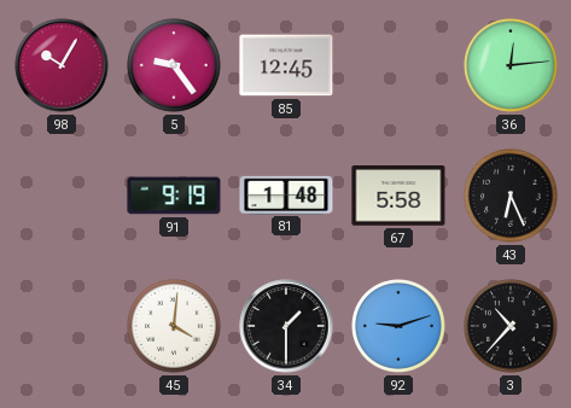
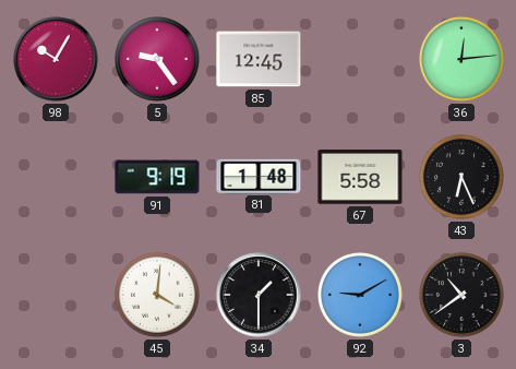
92: 9:12 -> 9:10 (361, 296)
3: 10:37 -> 10:39 (463, 296)
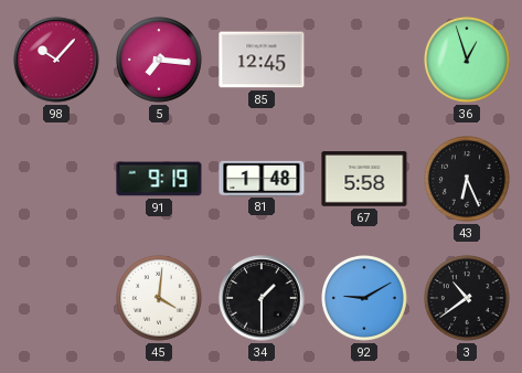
98: 10:05 -> 10:07 (56, 60)
5: 9:24 -> 7:16 (160, 61)
36: 12:14 -> 12:57 (468, 61)
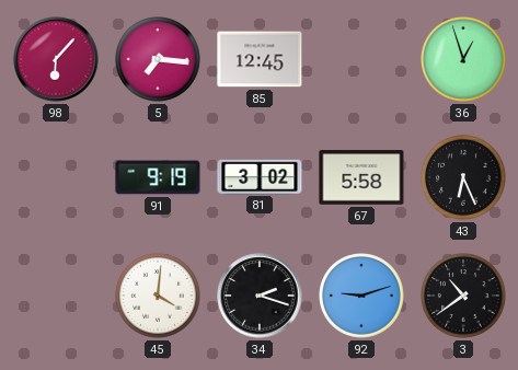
98: 10:07 -> 6:07 (56, 59)
81: 1:48 -> 3:02 (260, 176)
34: 1:30 -> 2:18 (260, 296)
92: 9:10 -> 9:12 (362, 297)
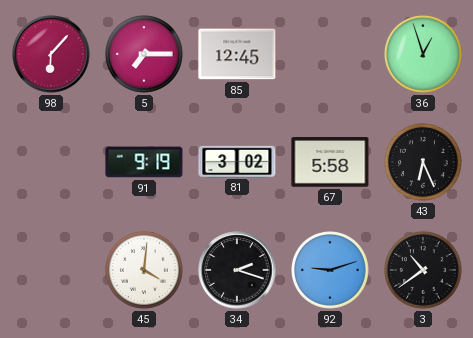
5: 7:16 -> 7:15 (145, 55)
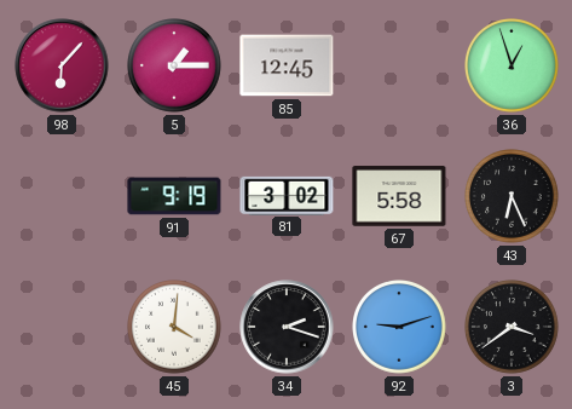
5: 7:15 -> 1:15 (175, 67)
3: 10:39 -> 3:39 (513, 328)
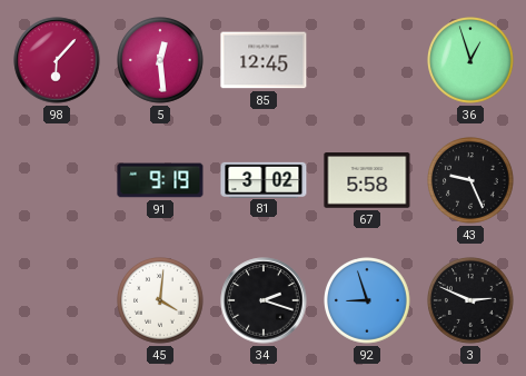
5: 1:15 -> 12:29 (161, 61)
43: 6:26 -> 9:26 (472, 181)
92: 9:12 -> 8:57 (368, 301)
3: 3:39 -> 2:49 (472, 301)
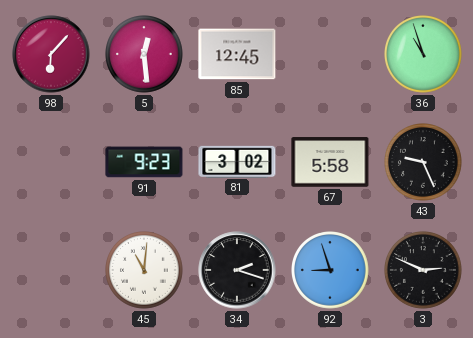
36: 12:57 -> 10:57 (424, 55)
91: 9:19 -> 9:23 (144, 162)
45: 4:01 -> 11:01 (145, 271)
